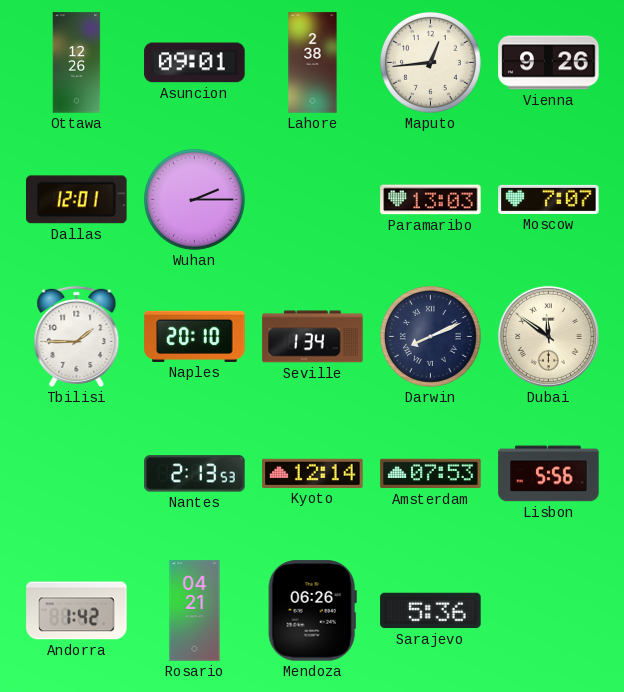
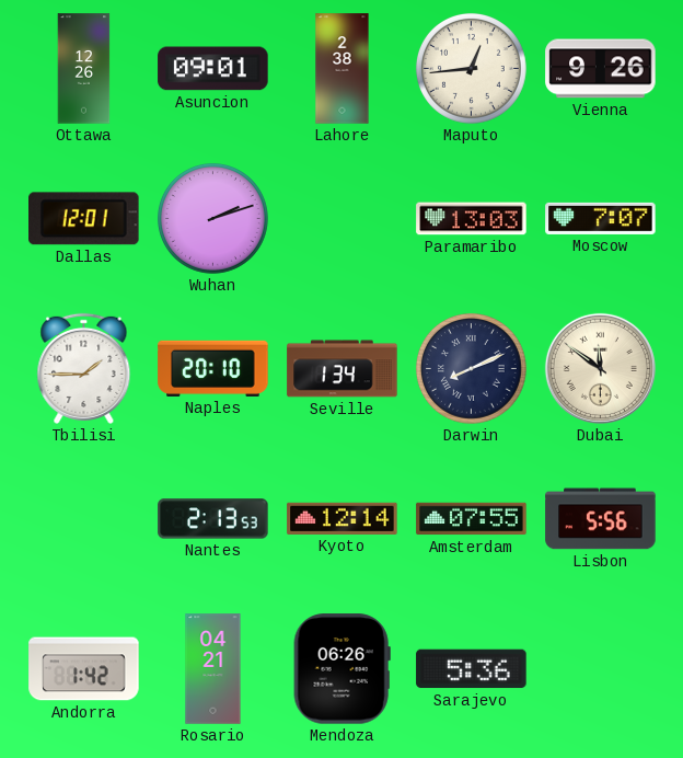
Wuhan: 2:15 -> 2:12 (212, 218)
Amsterdam: 07:53 -> 07:55 (472, 519)
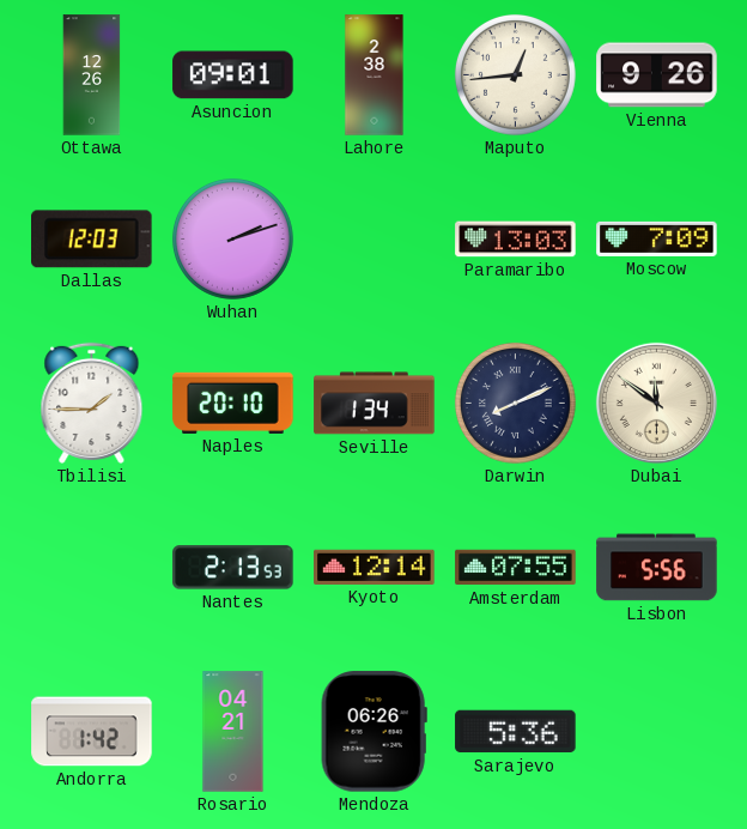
Dallas: 12:01 -> 12:03 (92, 240)
Moscow: 7:07 -> 7:09 (657, 238)
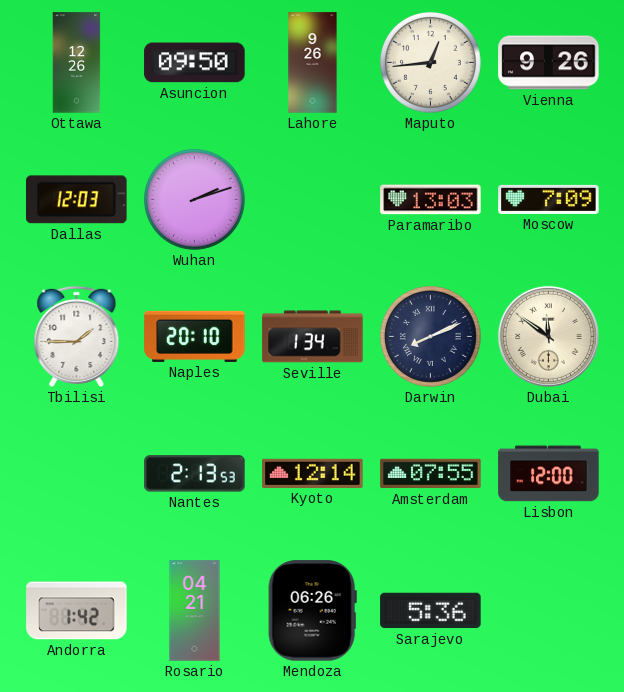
Asuncion: 09:01 -> 09:50 (195, 63)
Lahore: 2:38 -> 9:26 (313, 63)
Lisbon: 5:56 -> 12:00 (549, 474)
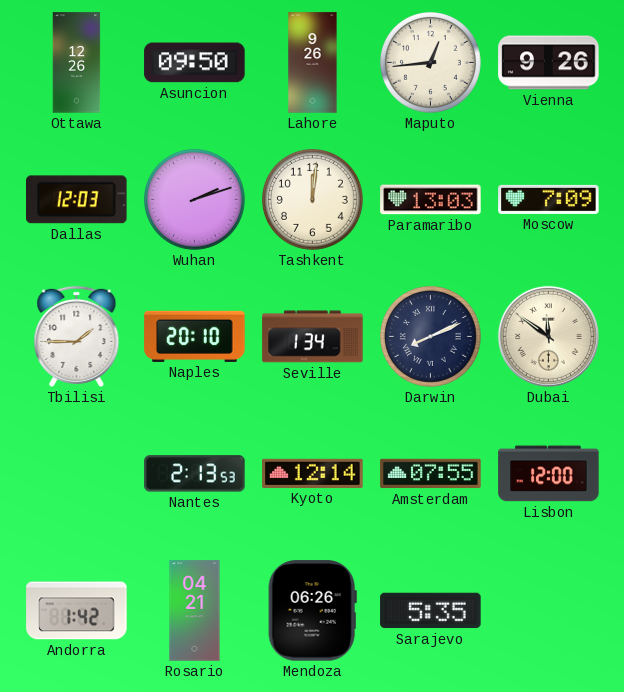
Tashkent: none -> 12:01 (312, 199)
Sarajevo: 5:36 -> 5:35 (431, 611)
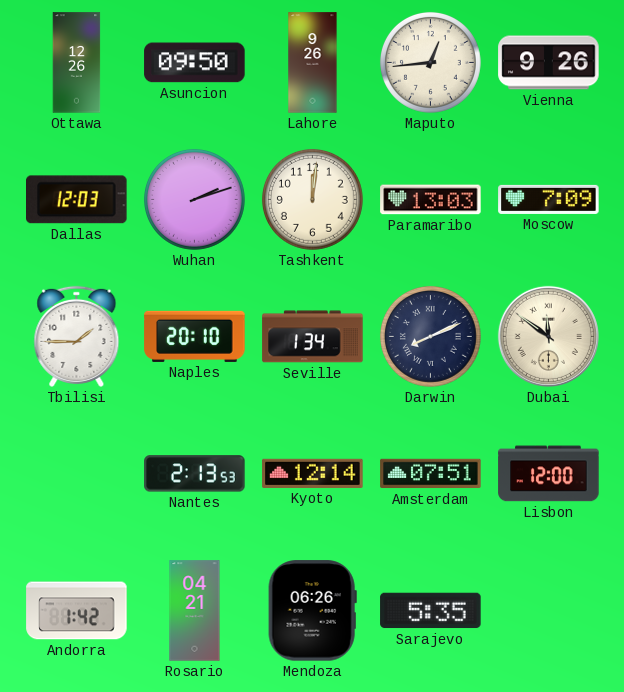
Amsterdam: 07:55 -> 07:51 (431, 474)
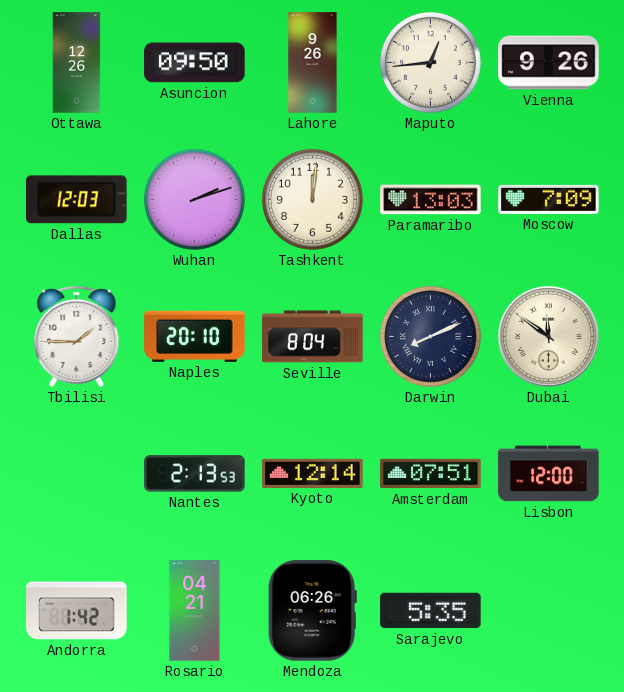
Seville: 1:34 -> 8:04 (313, 337)
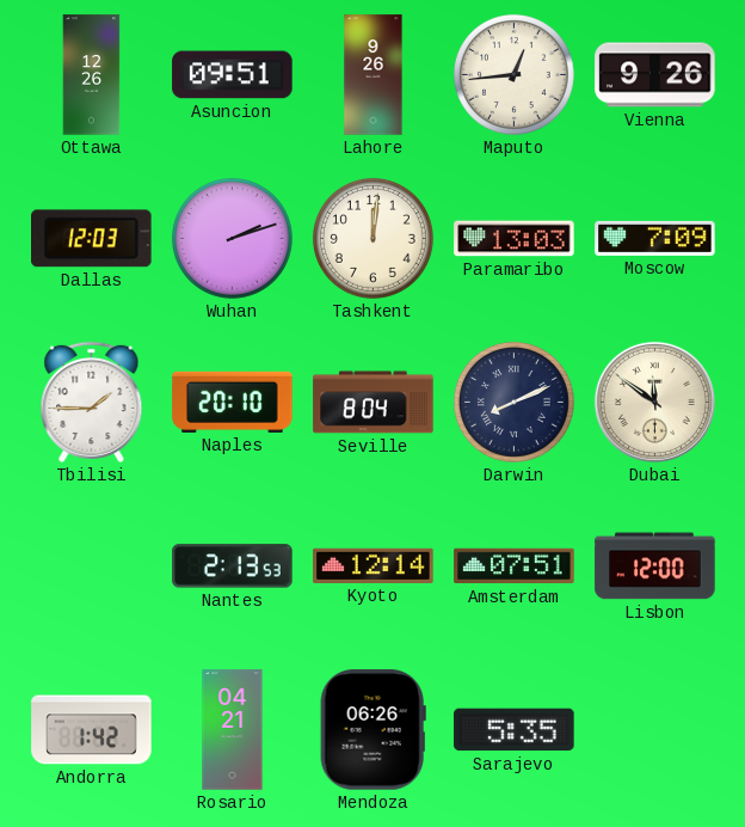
Asuncion: 09:50 -> 09:51 (233, 75)
